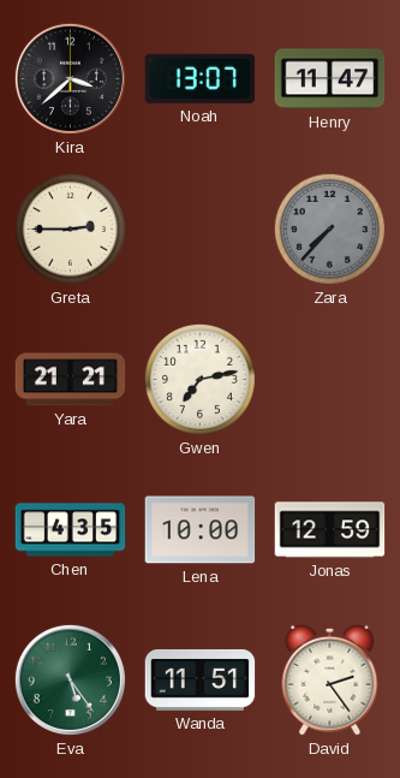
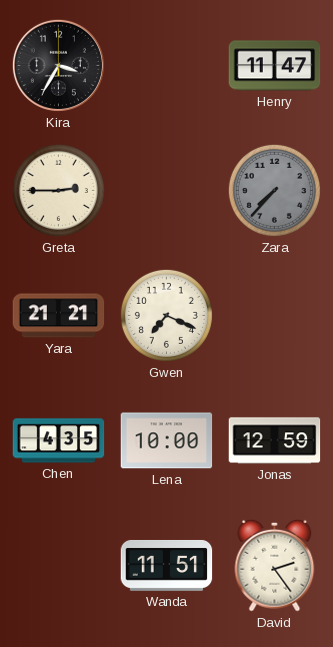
Kira: 3:38 -> 3:35 (58, 65)
Noah: 13:07 -> none (201, 78)
Gwen: 7:13 -> 7:19 (166, 315)
Eva: 5:24 -> none (70, 679)
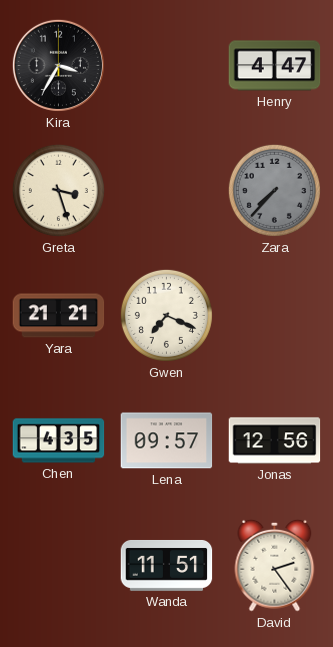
Henry: 11:47 -> 4:47 (275, 66)
Greta: 2:45 -> 3:27 (58, 190)
Lena: 10:00 -> 09:57 (167, 441)
Jonas: 12:59 -> 12:56 (275, 441)
